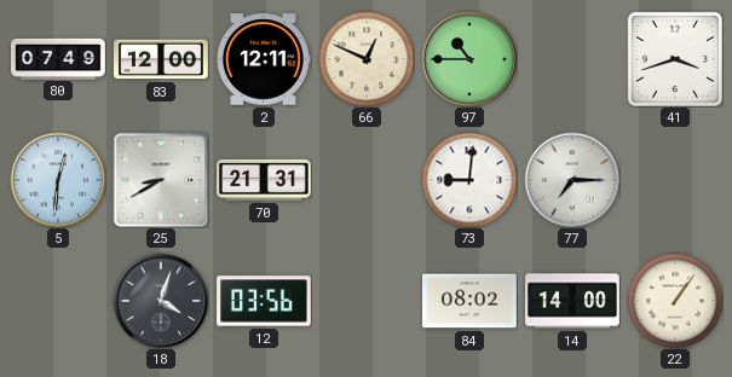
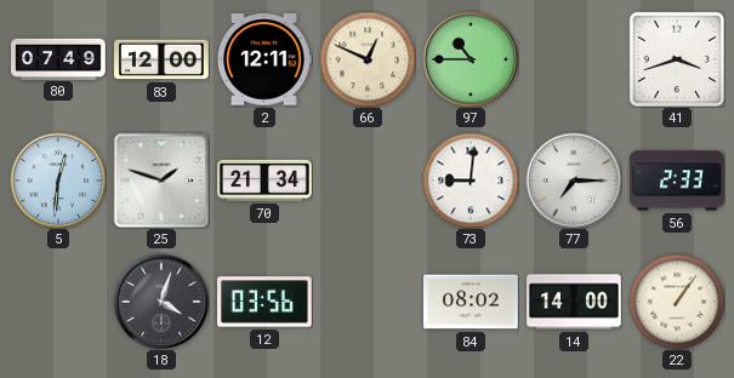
25: 8:40 -> 1:48 (161, 181)
70: 21:31 -> 21:34 (266, 181)
56: none -> 2:33 (677, 181)
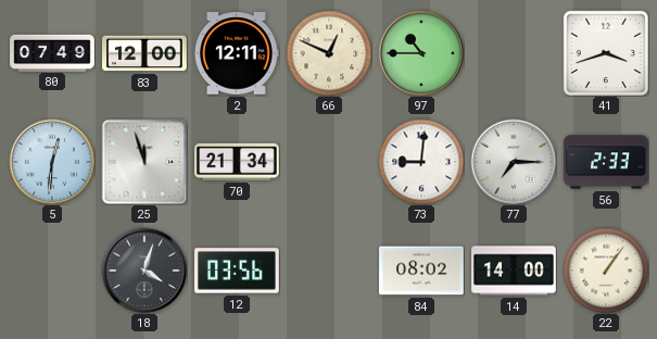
25: 1:48 -> 11:57 (144, 162)
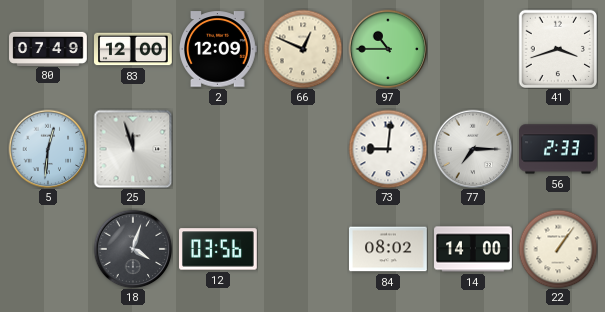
2: 12:11 -> 12:09 (218, 49)
70: 21:34 -> none (238, 162)
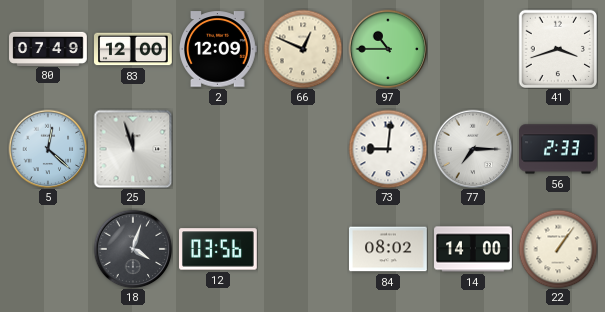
5: 12:31 -> 12:22 (48, 149)
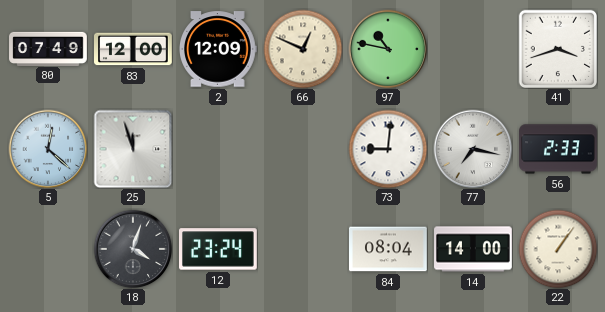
97: 10:45 -> 10:47 (388, 49)
77: 7:15 -> 7:17 (473, 149)
12: 03:56 -> 23:24 (219, 249)
84: 08:02 -> 08:04 (389, 249)
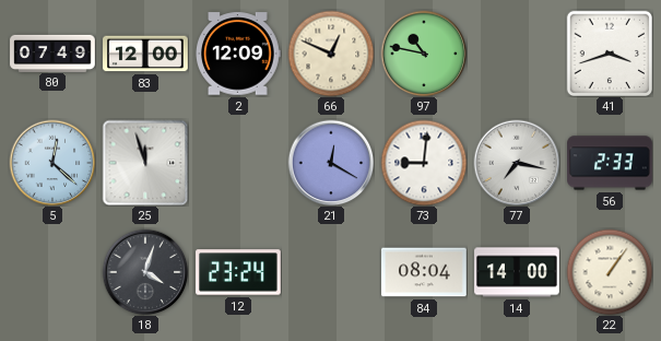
21: none -> 12:20 (331, 163)
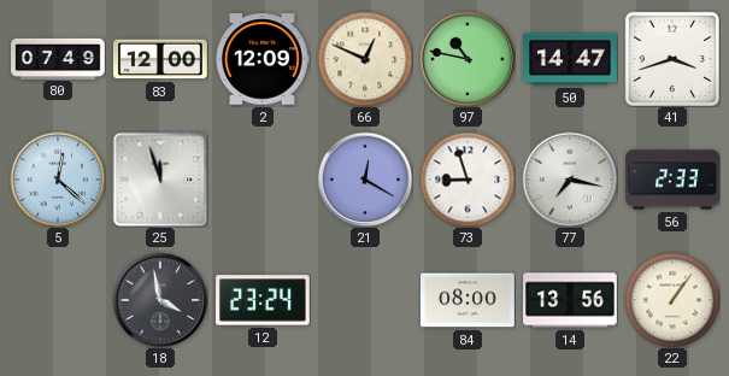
50: none -> 14:47 (570, 59)
73: 9:01 -> 8:57 (468, 180)
18: 4:03 -> 3:58 (160, 300)
84: 08:04 -> 08:00 (469, 300)
14: 14:00 -> 13:56 (570, 300)
